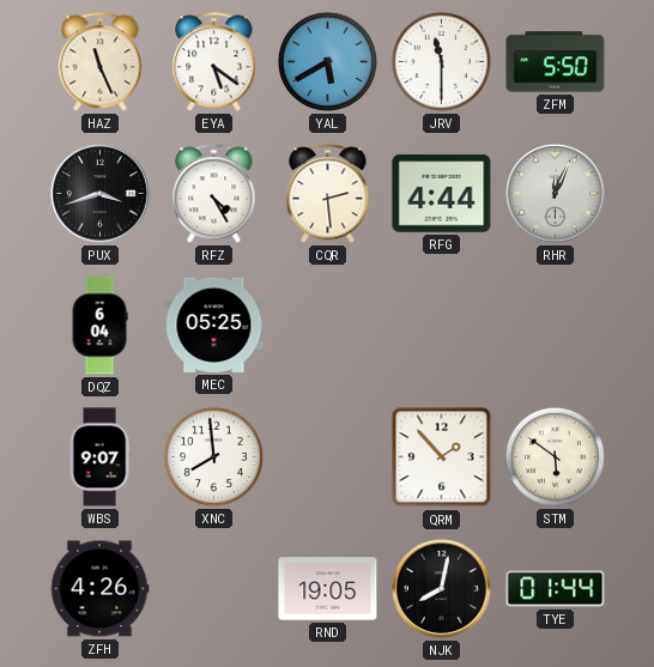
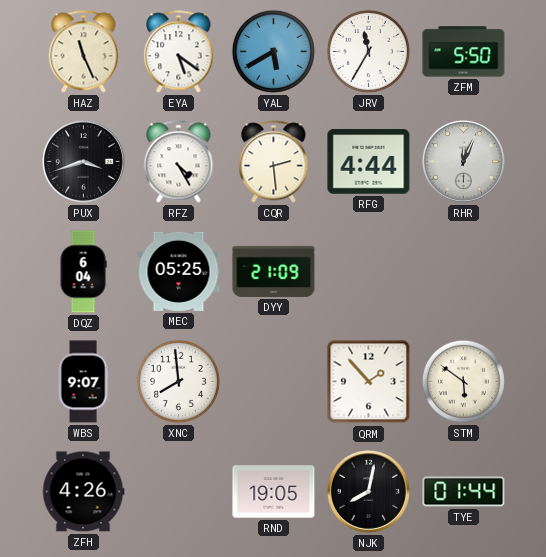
JRV: 11:30 -> 11:35 (368, 51)
DYY: none -> 21:09 (274, 271)
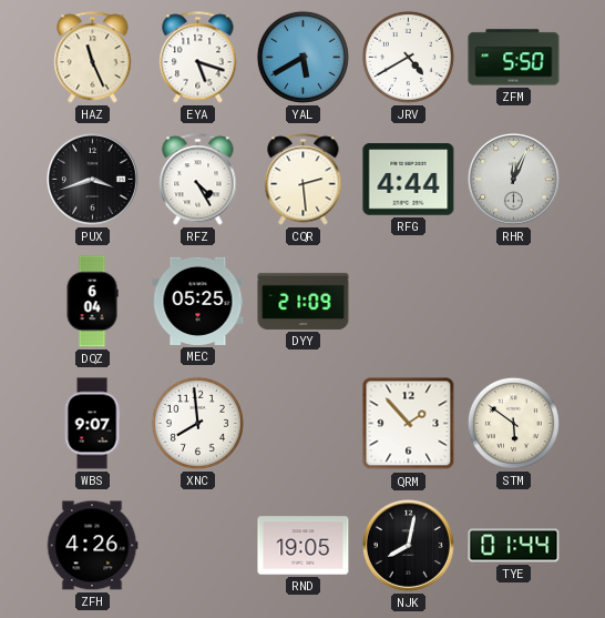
EYA: 5:21 -> 5:18 (198, 58)
JRV: 11:35 -> 4:40 (408, 57)
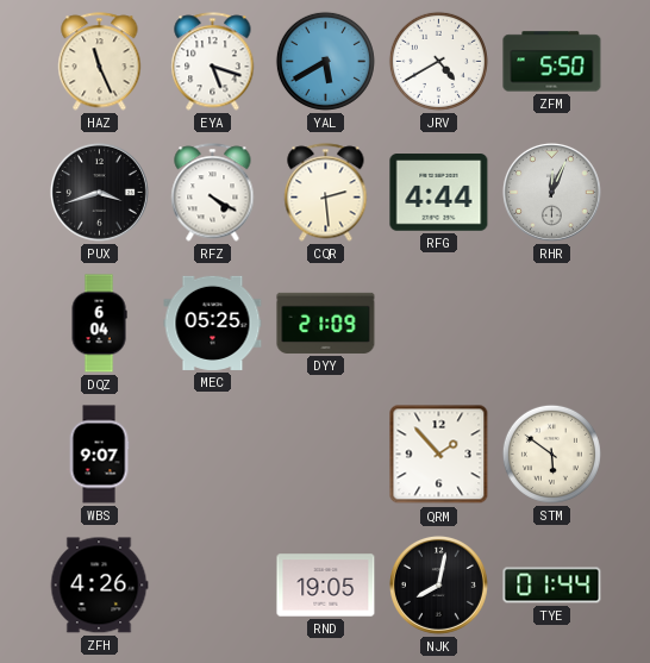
RFZ: 4:25 -> 4:20 (213, 193)
XNC: 7:59 -> none (197, 423)
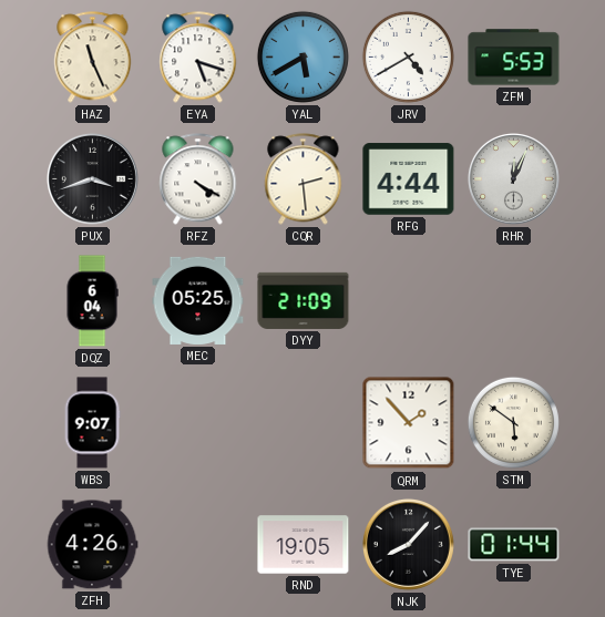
ZFM: 5:50 -> 5:53 (514, 58)
NJK: 8:02 -> 8:07 (408, 544)
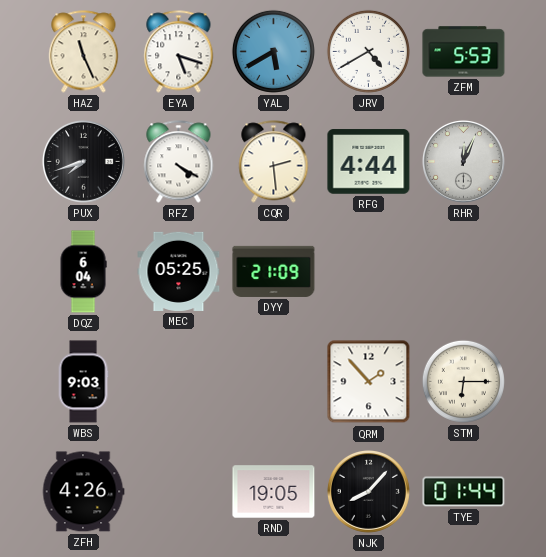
PUX: 3:42 -> 7:42 (83, 161)
WBS: 9:07 -> 9:03 (83, 382)
STM: 5:51 -> 6:15 (463, 381)
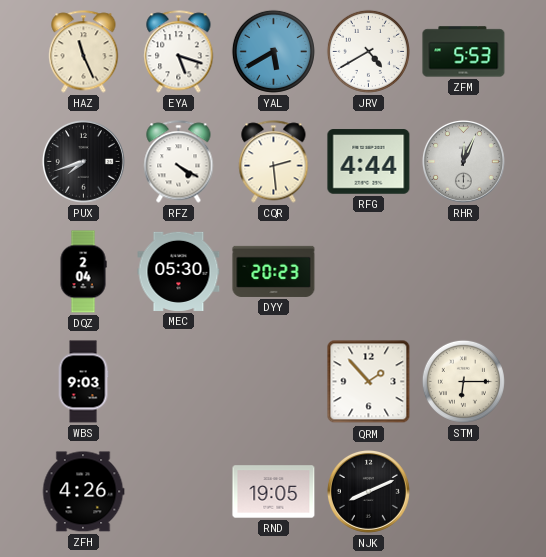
DQZ: 6:04 -> 2:04 (83, 272)
MEC: 05:25 -> 05:30 (179, 271)
DYY: 21:09 -> 20:23 (274, 271)
NJK: 8:07 -> 8:11 (368, 491)
TYE: 01:44 -> none (464, 492)
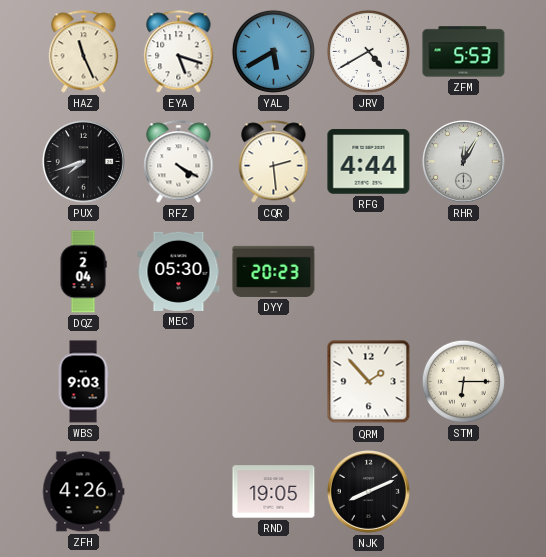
RHR: 12:04 -> 12:05 (463, 161)
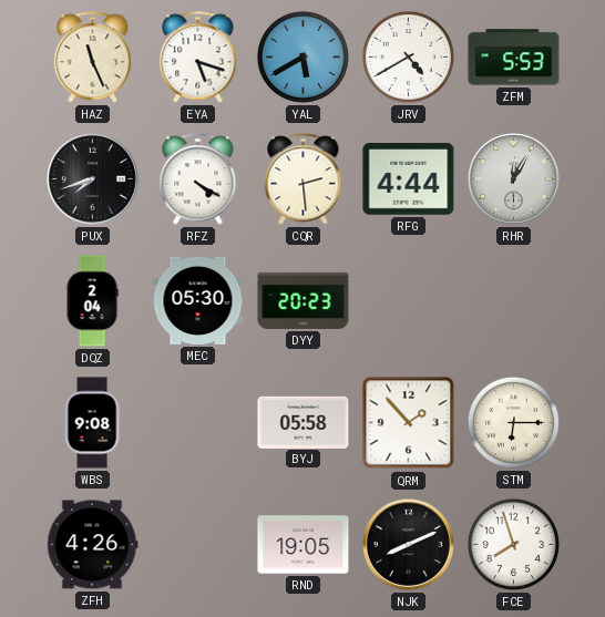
WBS: 9:03 -> 9:08 (92, 423)
BYJ: none -> 05:58 (304, 422)
FCE: none -> 7:57 (513, 544)
